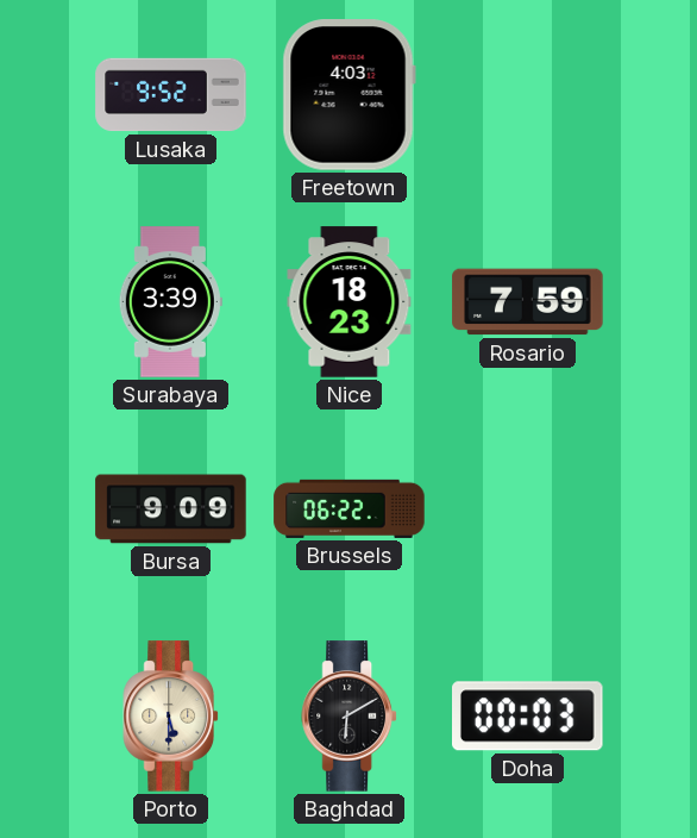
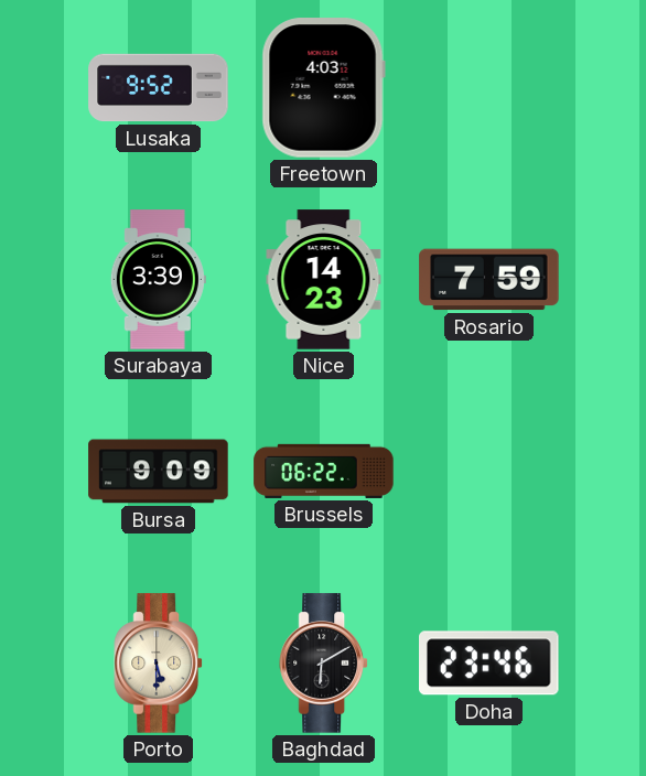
Nice: 18:23 -> 14:23 (324, 280)
Doha: 00:03 -> 23:46 (489, 664)
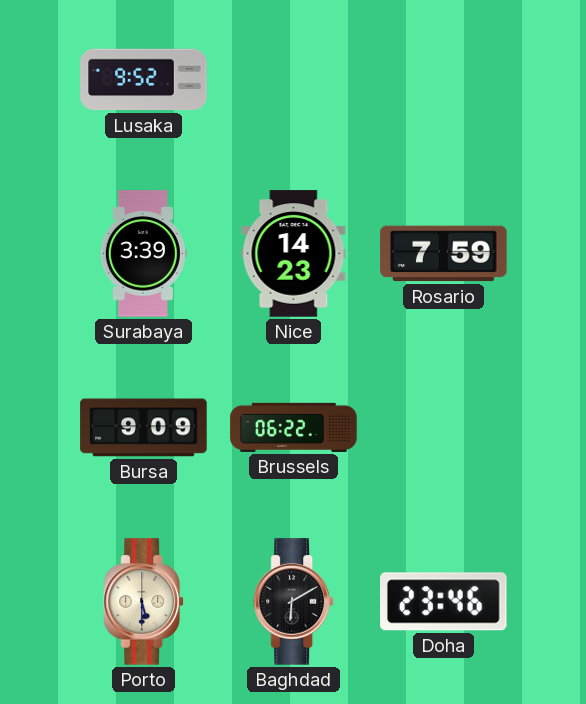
Freetown: 4:03 -> none (323, 88)
